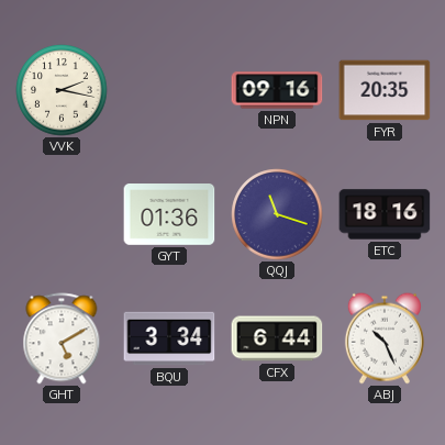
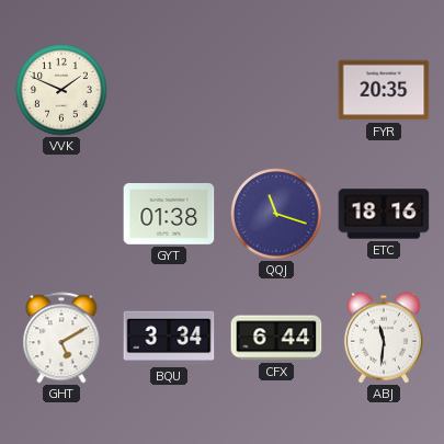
VVK: 2:17 -> 1:49 (61, 90)
NPN: 09:16 -> none (277, 90)
GYT: 01:36 -> 01:38 (169, 215)
ABJ: 10:26 -> 11:31 (384, 338)
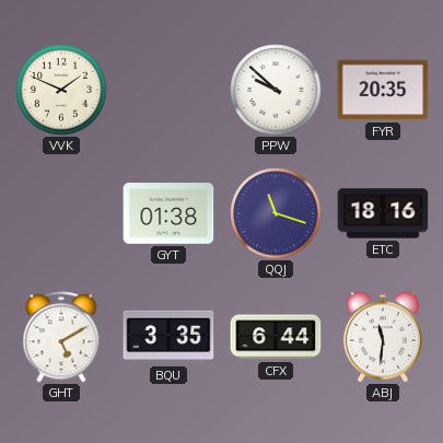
PPW: none -> 9:52 (276, 90)
BQU: 3:34 -> 3:35 (168, 337)
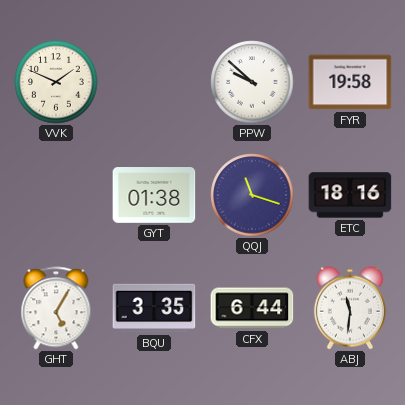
FYR: 20:35 -> 19:58 (350, 82)
GHT: 5:10 -> 5:05 (56, 308)
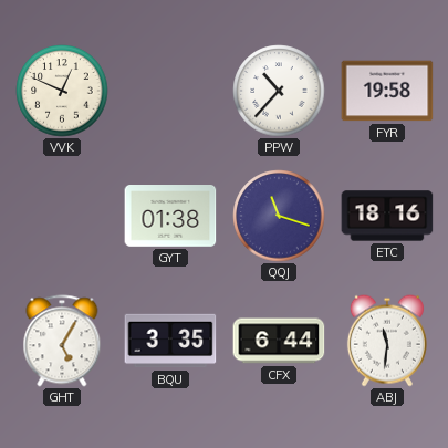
VVK: 1:49 -> 12:49 (62, 91)
PPW: 9:52 -> 10:37 (279, 91)
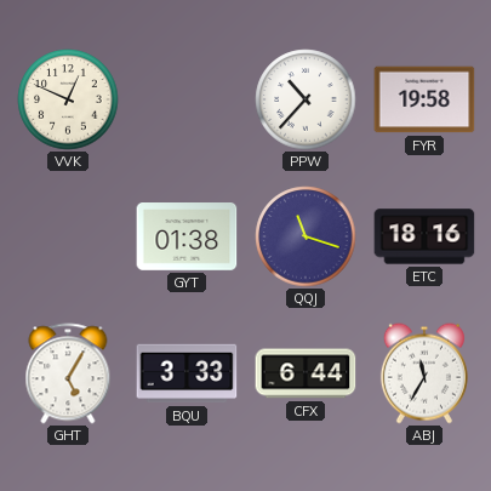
BQU: 3:35 -> 3:33 (187, 373)
ABJ: 11:31 -> 11:35 (424, 373)
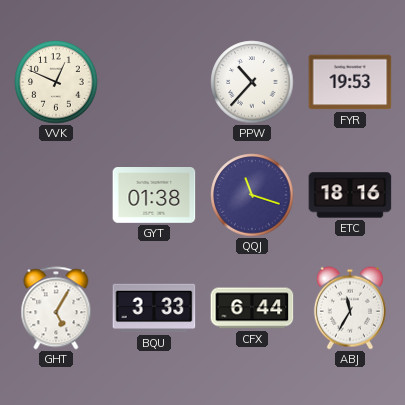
FYR: 19:58 -> 19:53 (350, 82)
